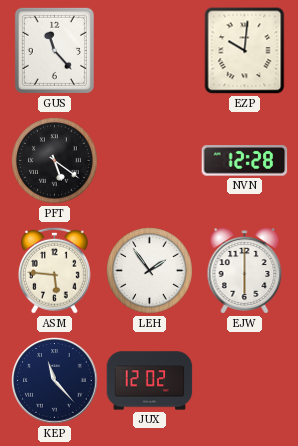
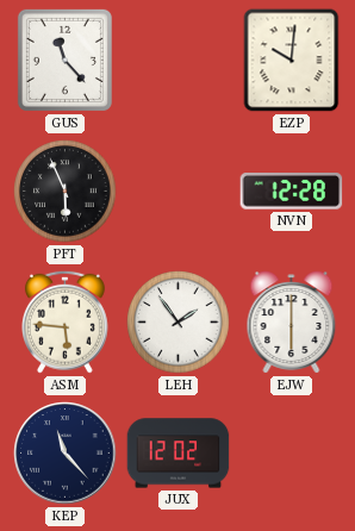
PFT: 5:21 -> 5:56 (66, 192)
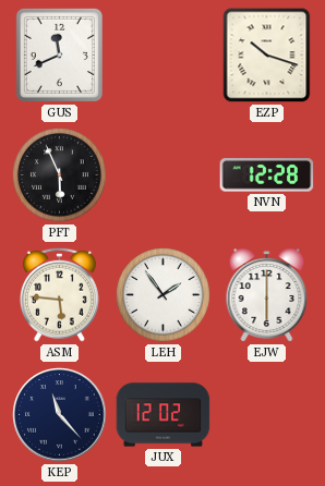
GUS: 11:23 -> 11:41 (59, 54)
EZP: 10:01 -> 10:18 (267, 56)
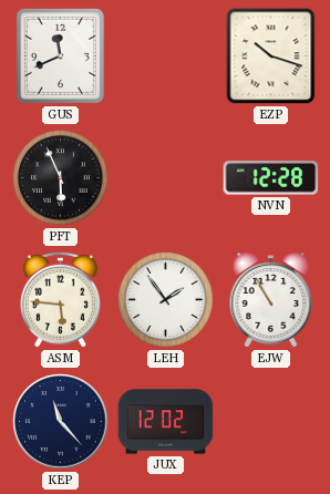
EJW: 6:00 -> 10:55 (271, 300)
